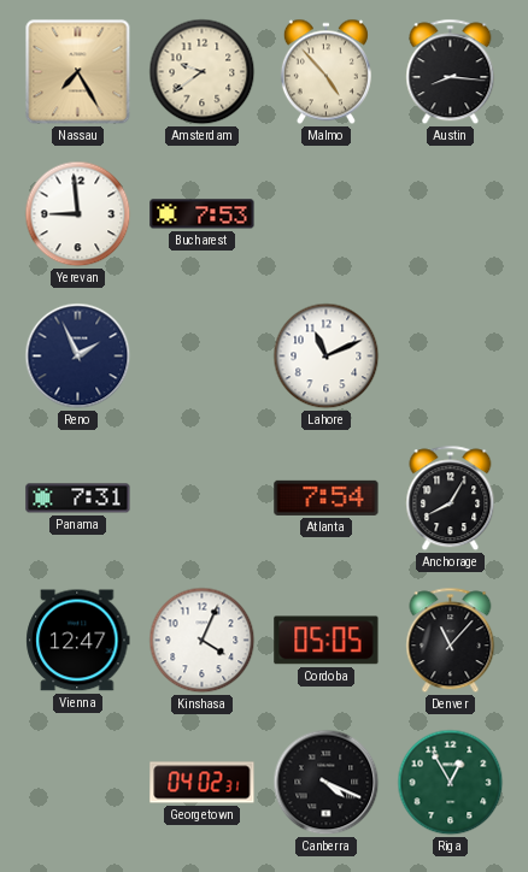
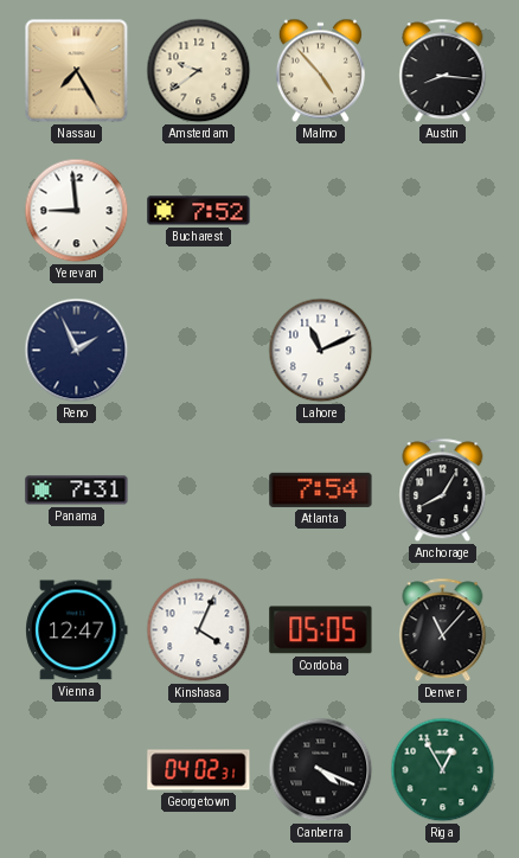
Bucharest: 7:53 -> 7:52 (199, 211)
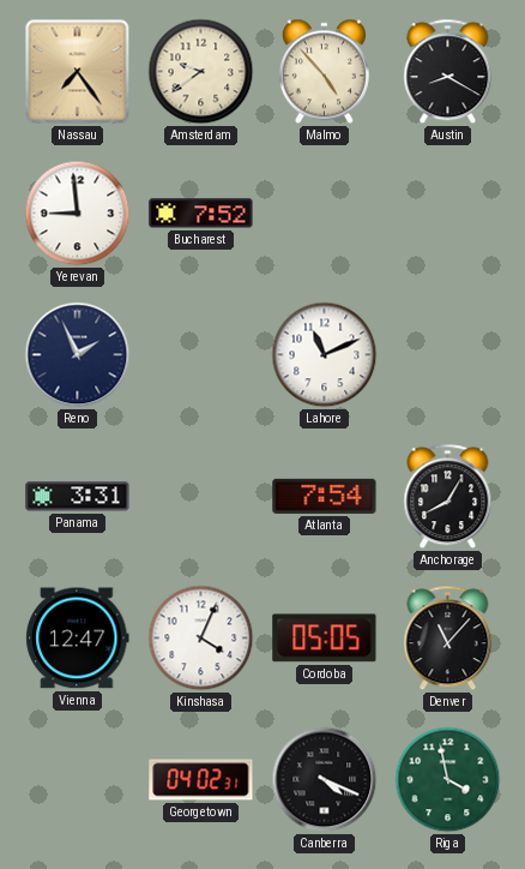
Nassau: 7:25 -> 7:24 (78, 72)
Austin: 8:16 -> 8:20 (448, 72)
Panama: 7:31 -> 3:31 (78, 497)
Riga: 12:55 -> 3:58 (448, 780)
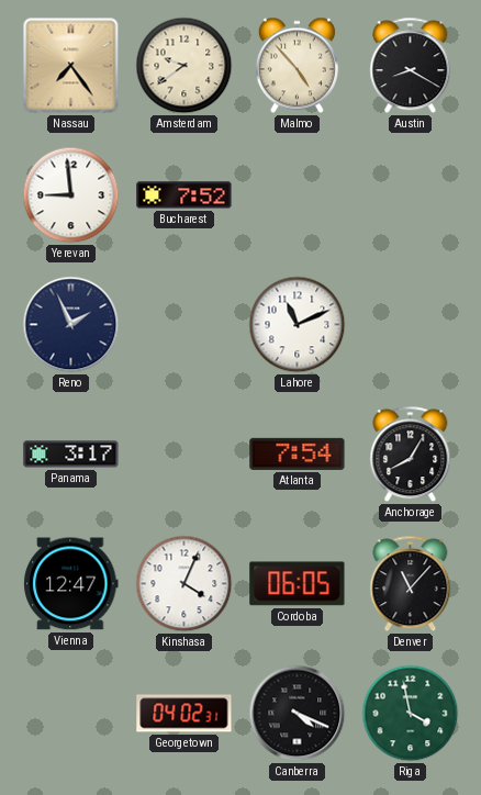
Panama: 3:31 -> 3:17 (71, 455)
Cordoba: 05:05 -> 06:05 (298, 584)
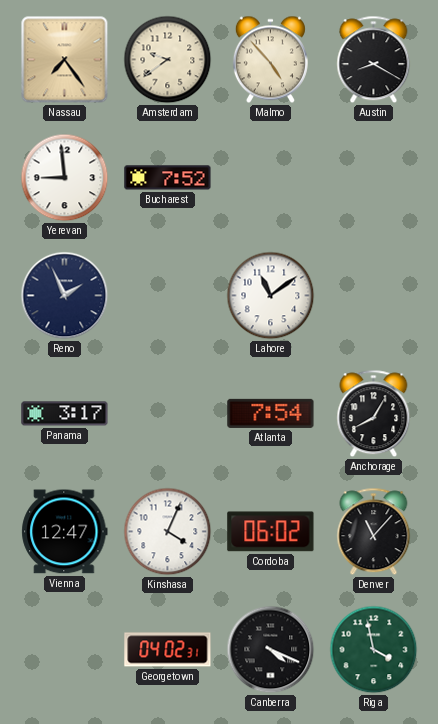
Lahore: 11:11 -> 11:09 (271, 296)
Cordoba: 06:05 -> 06:02 (271, 532)
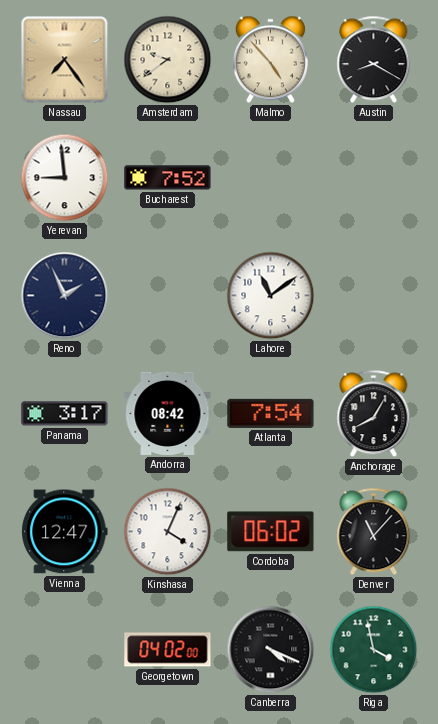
Andorra: none -> 08:42 (168, 413)
Georgetown: 04:02:31 -> 04:02:00 (168, 650)
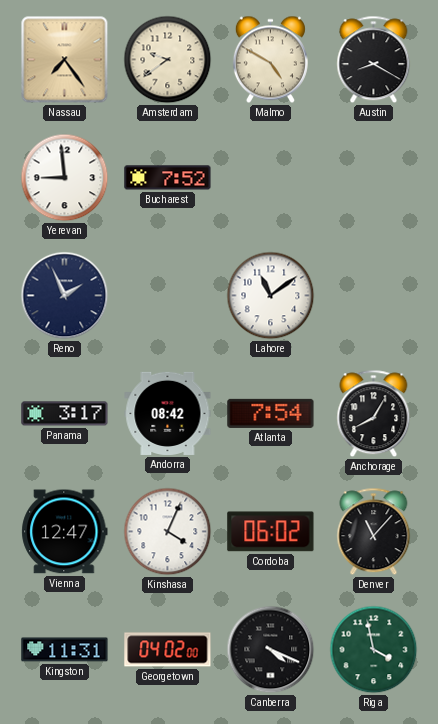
Malmo: 4:53 -> 4:50 (270, 60)
Kingston: none -> 11:31 (65, 650)
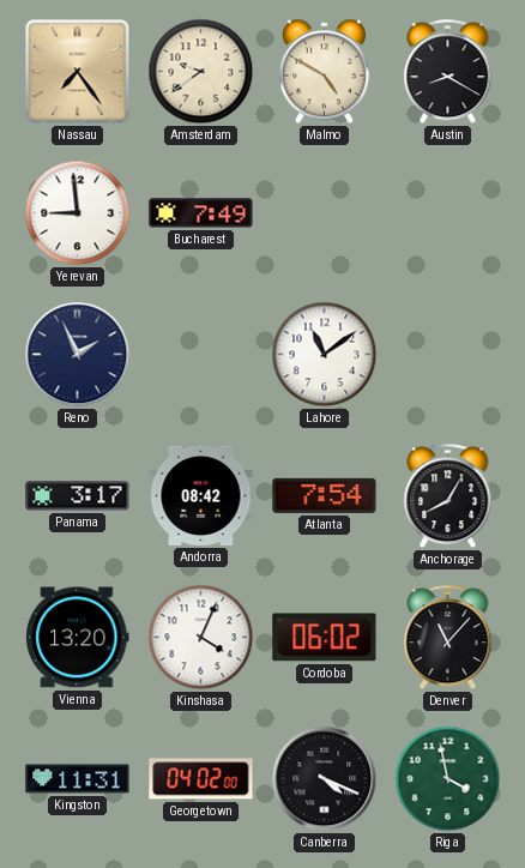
Bucharest: 7:52 -> 7:49 (201, 213)
Vienna: 12:47 -> 13:20 (78, 638)
